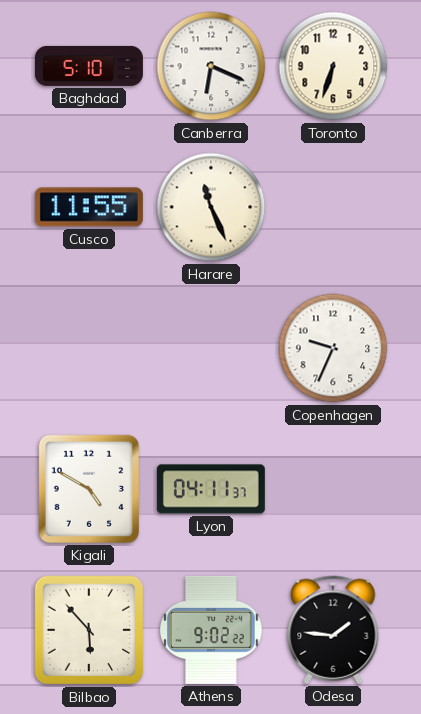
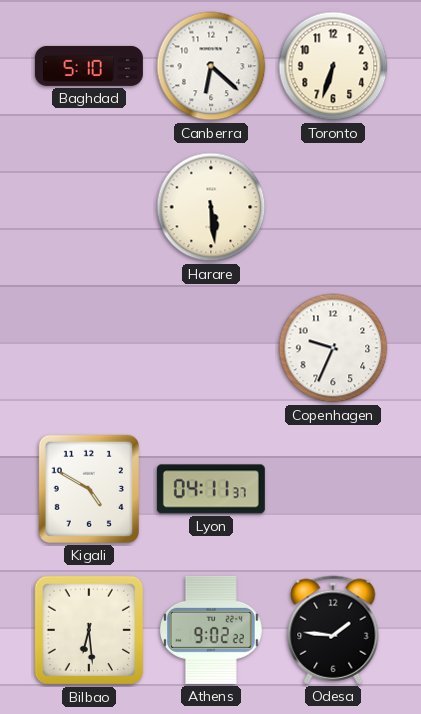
Canberra: 6:19 -> 6:22 (211, 66)
Cusco: 11:55 -> none (89, 207)
Harare: 11:26 -> 5:29 (211, 207)
Bilbao: 5:53 -> 6:29 (89, 630)
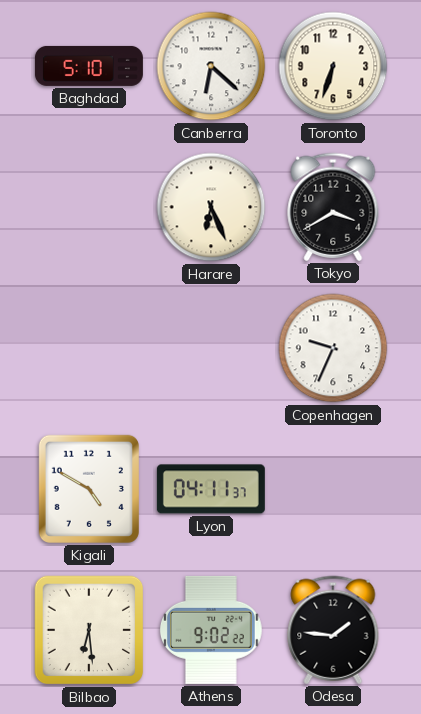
Harare: 5:29 -> 6:26 (211, 207)
Tokyo: none -> 3:40 (333, 207)
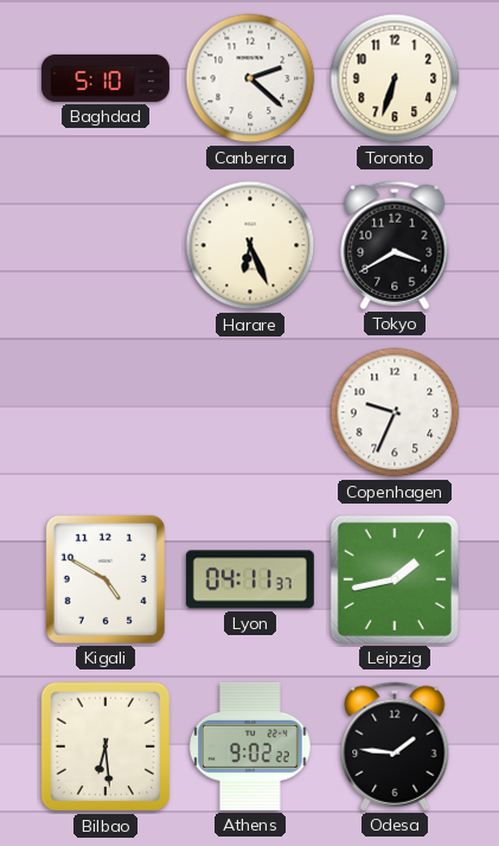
Canberra: 6:22 -> 2:22 (250, 78)
Leipzig: none -> 1:43 (395, 579)
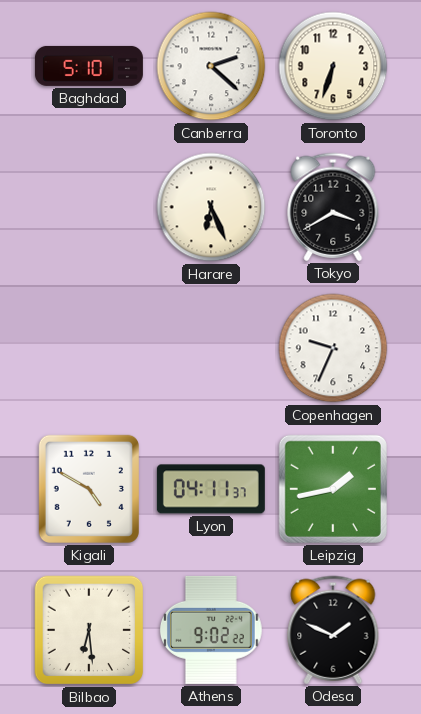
Odesa: 1:46 -> 1:49 (333, 630)
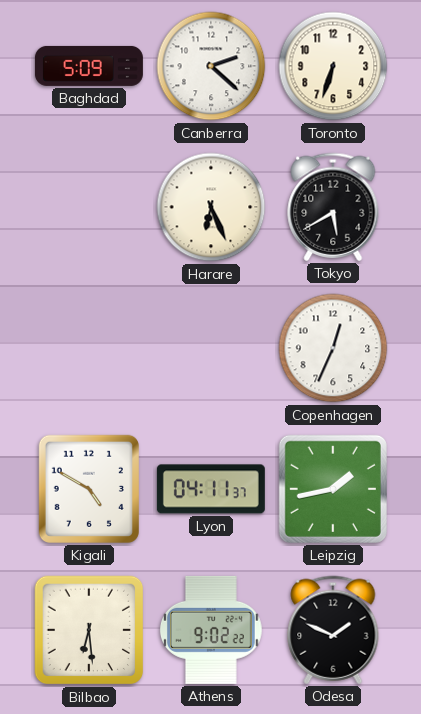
Baghdad: 5:10 -> 5:09 (89, 66)
Tokyo: 3:40 -> 5:40 (333, 207)
Copenhagen: 9:34 -> 12:34 (333, 348)
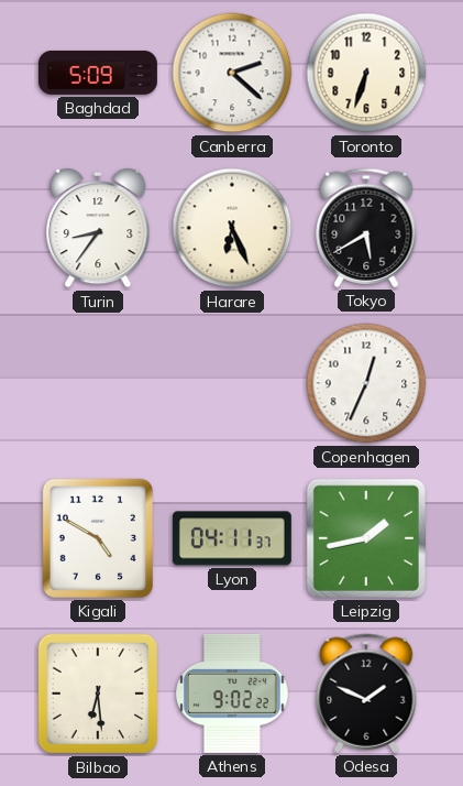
Turin: none -> 8:36 (98, 228)
